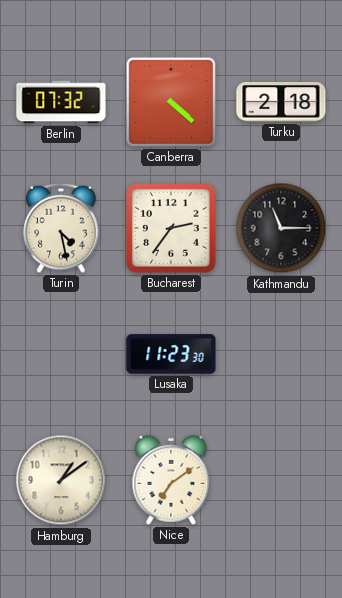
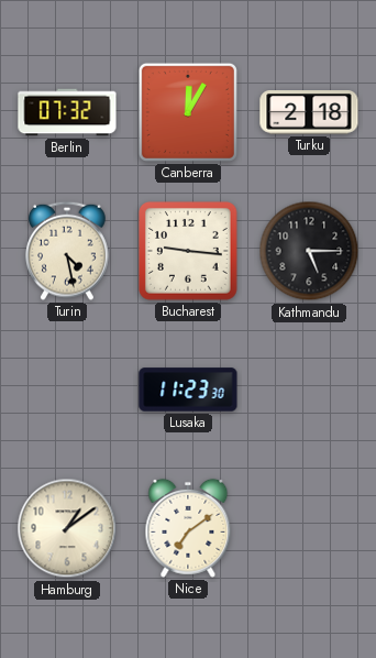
Canberra: 4:22 -> 12:05 (188, 112)
Bucharest: 2:36 -> 9:16 (189, 252)
Kathmandu: 11:15 -> 5:15 (309, 251)
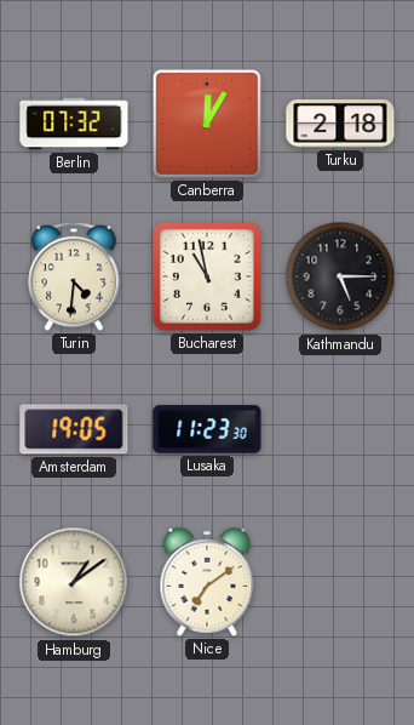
Turin: 4:28 -> 4:31 (74, 276)
Bucharest: 9:16 -> 10:58 (208, 278)
Amsterdam: none -> 19:05 (74, 429)
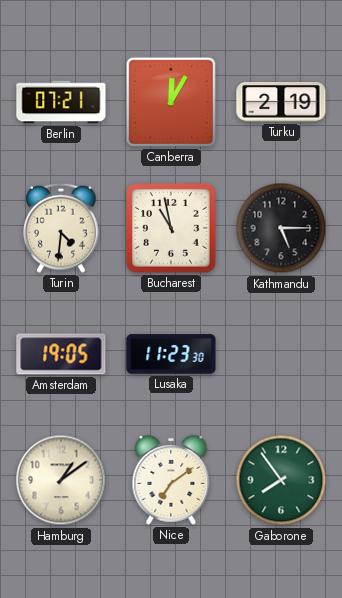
Berlin: 07:32 -> 07:21 (61, 102)
Turku: 2:18 -> 2:19 (281, 102)
Gaborone: none -> 7:54 (281, 480)
